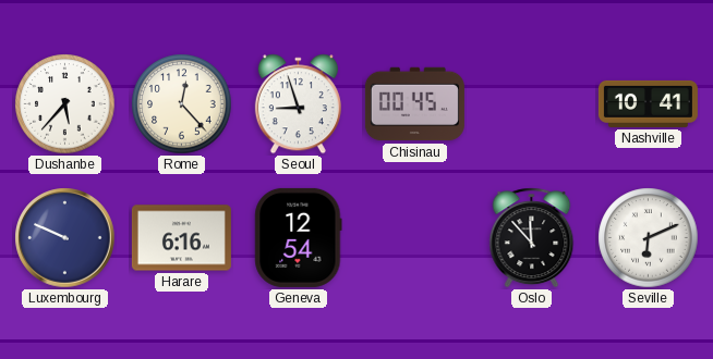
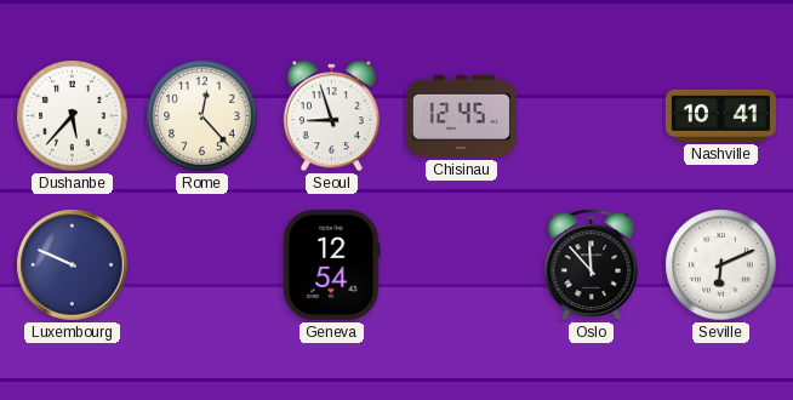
Chisinau: 00:45 -> 12:45 (461, 116)
Harare: 6:16 -> none (181, 238)
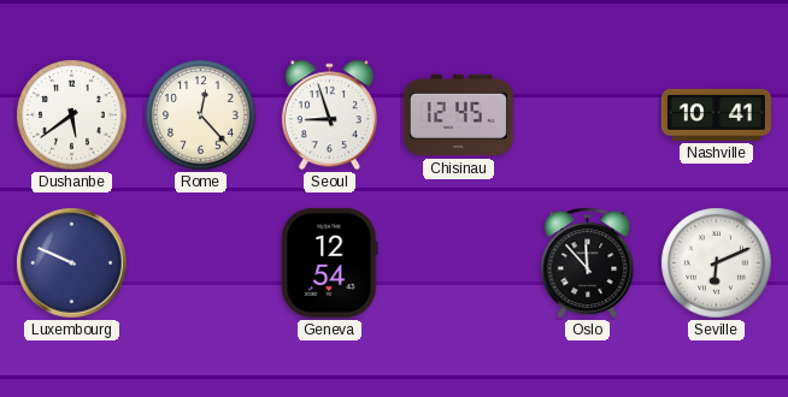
Dushanbe: 5:37 -> 5:39 (72, 115)
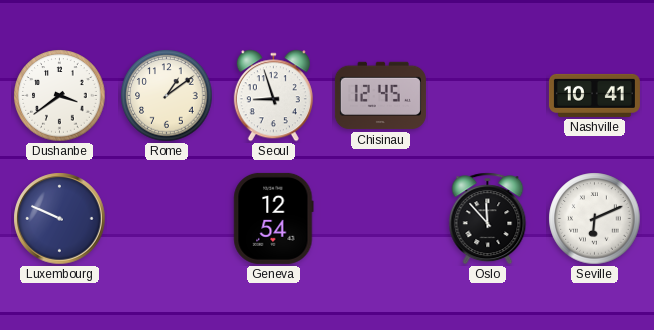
Dushanbe: 5:39 -> 3:39 (60, 96)
Rome: 12:23 -> 1:09 (167, 96)
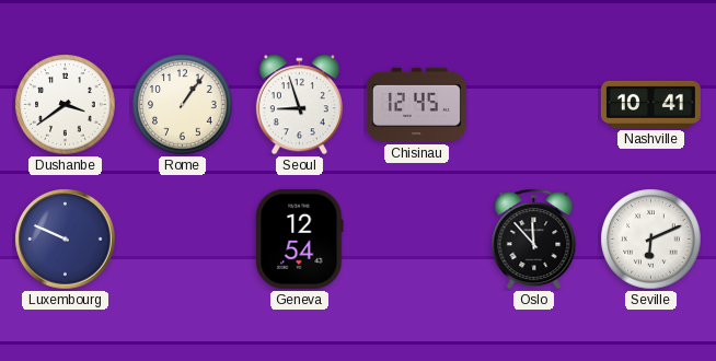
Rome: 1:09 -> 1:06 (183, 105)
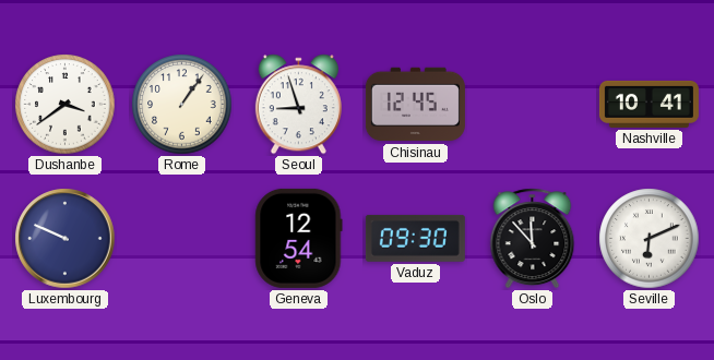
Vaduz: none -> 09:30 (415, 238)
